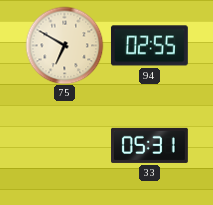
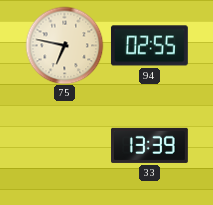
75: 6:50 -> 6:47 (64, 45)
33: 05:31 -> 13:39 (150, 145)
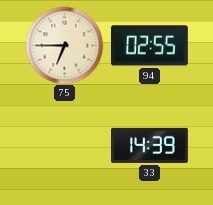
75: 6:47 -> 6:45 (64, 45)
33: 13:39 -> 14:39 (150, 145)
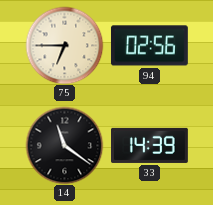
94: 02:55 -> 02:56 (149, 46)
14: none -> 11:21 (64, 145)
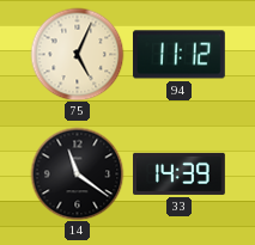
75: 6:45 -> 5:04 (77, 54)
94: 02:56 -> 11:12 (178, 55)
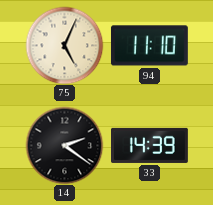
94: 11:12 -> 11:10 (149, 46)
14: 11:21 -> 2:21 (64, 145)
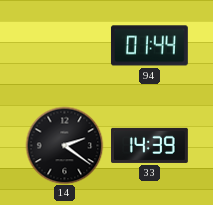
75: 5:04 -> none (64, 45)
94: 11:10 -> 01:44 (149, 46)
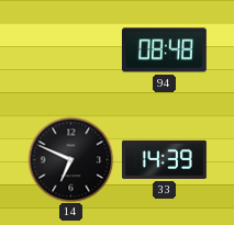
94: 01:44 -> 08:48 (164, 50)
14: 2:21 -> 6:49 (70, 159)
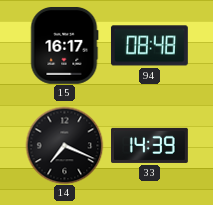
15: none -> 16:17 (65, 45)
14: 6:49 -> 7:19 (64, 145)
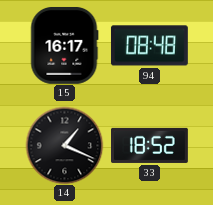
14: 7:19 -> 1:19 (64, 145)
33: 14:39 -> 18:52 (150, 145)
